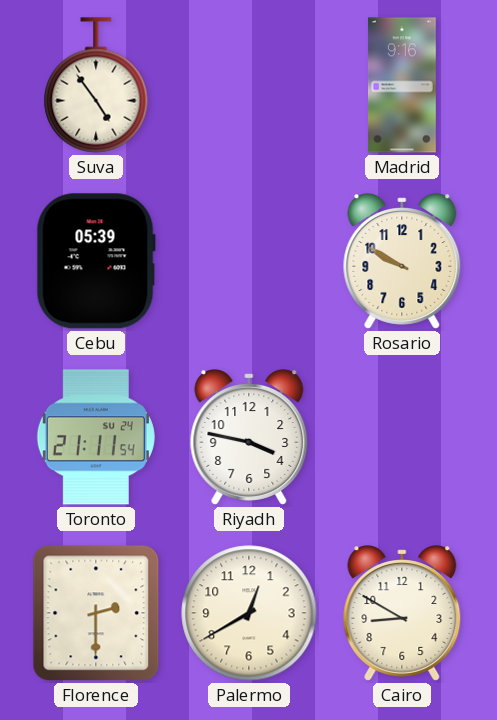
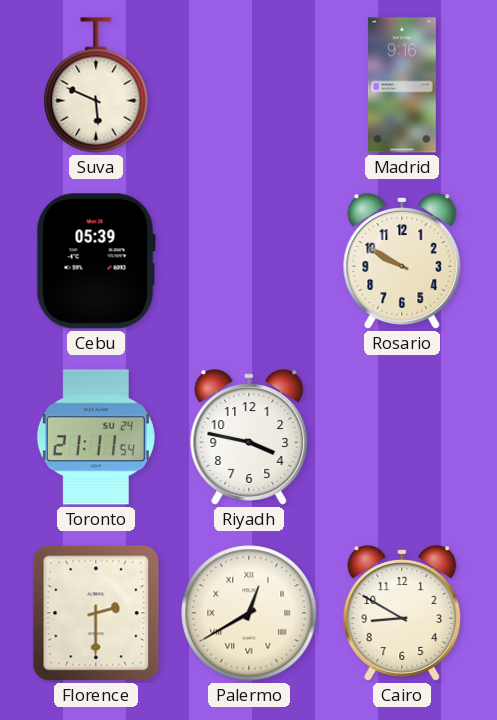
Suva: 4:54 -> 5:49 (96, 85)
Palermo numerals: Arabic -> Roman (249, 613)
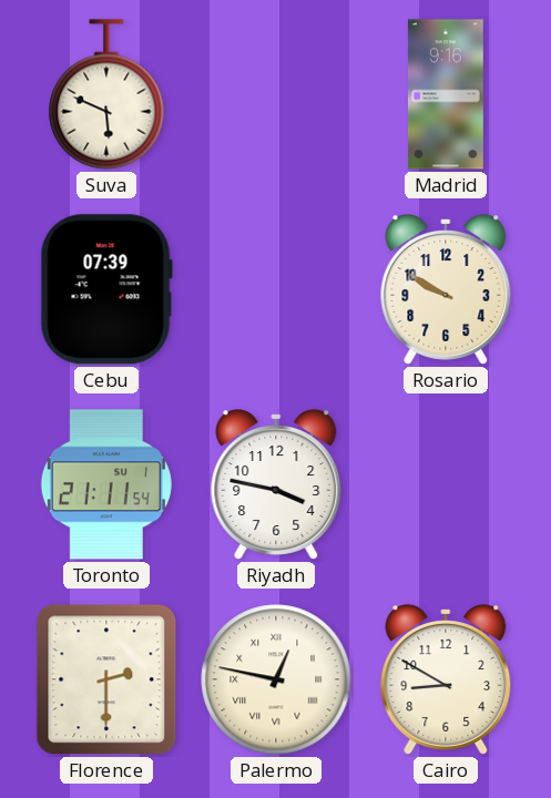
Cebu: 05:39 -> 07:39 (106, 289)
Toronto date: SU 24 -> SU 1 (106, 484)
Palermo: 12:40 -> 12:47 (276, 679)
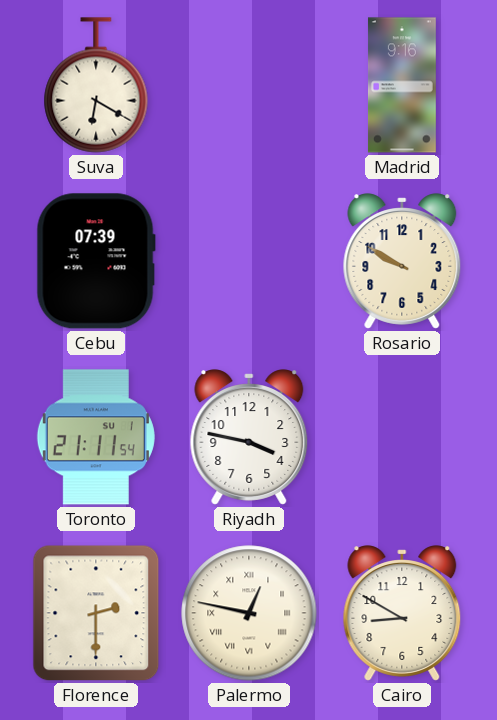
Suva: 5:49 -> 6:20 (96, 85)
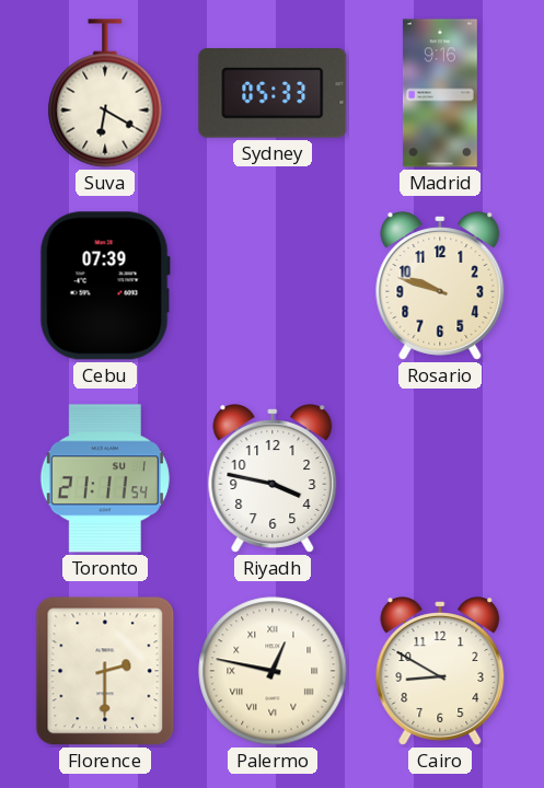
Sydney: none -> 05:33 (273, 94)
Rosario: 9:50 -> 9:48 (440, 286)
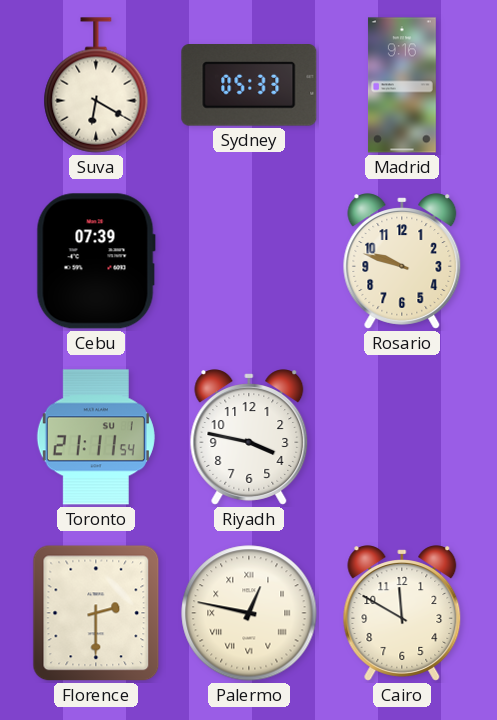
Cairo: 8:50 -> 11:50 (402, 613)
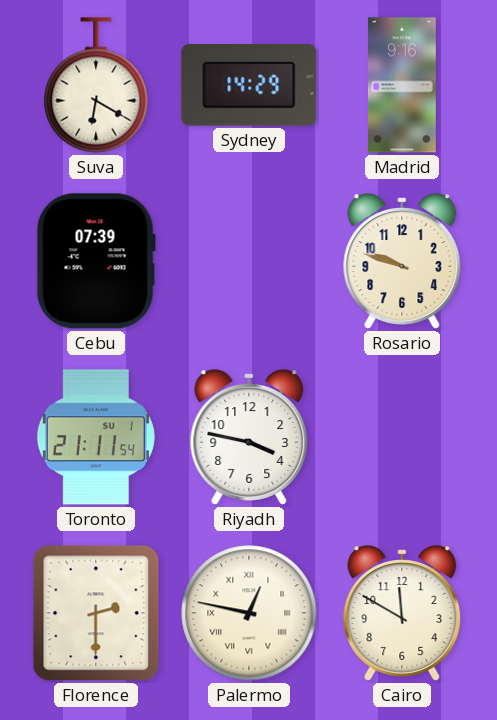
Sydney: 05:33 -> 14:29 (249, 86)
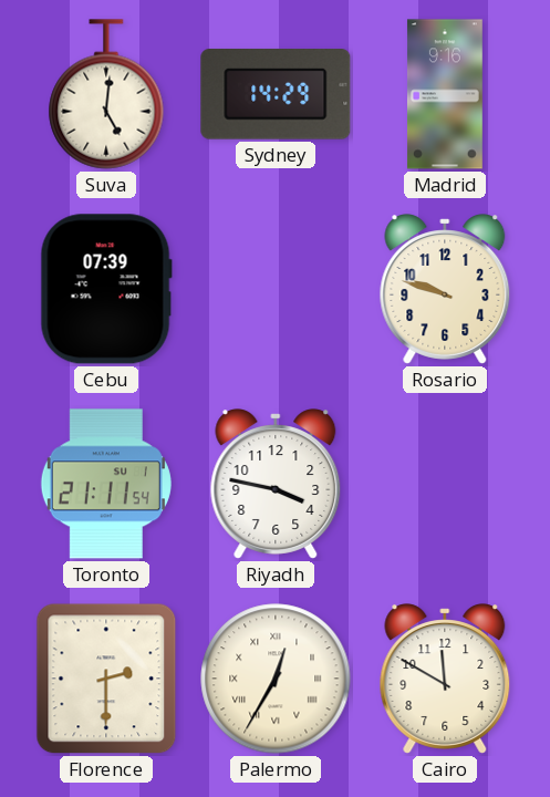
Suva: 6:20 -> 5:01 (106, 94)
Palermo: 12:47 -> 12:35 (276, 679)
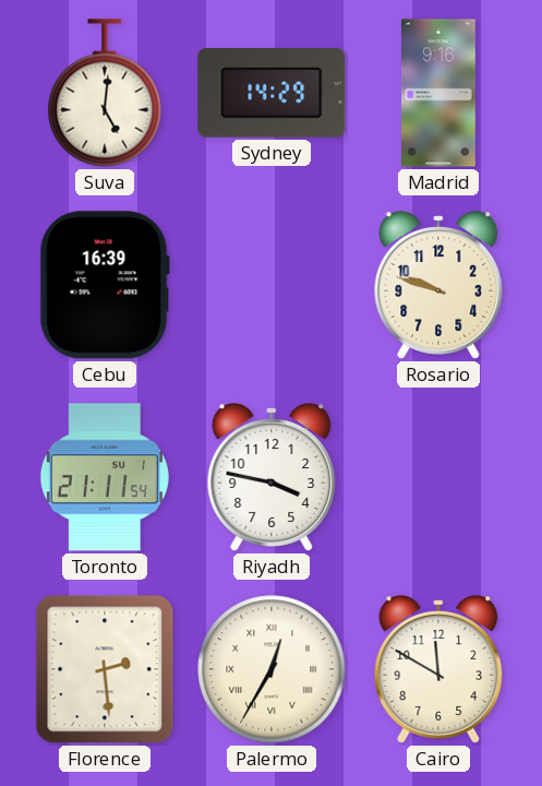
Cebu: 07:39 -> 16:39 (105, 285)
Florence: 2:30 -> 2:29 (105, 669)
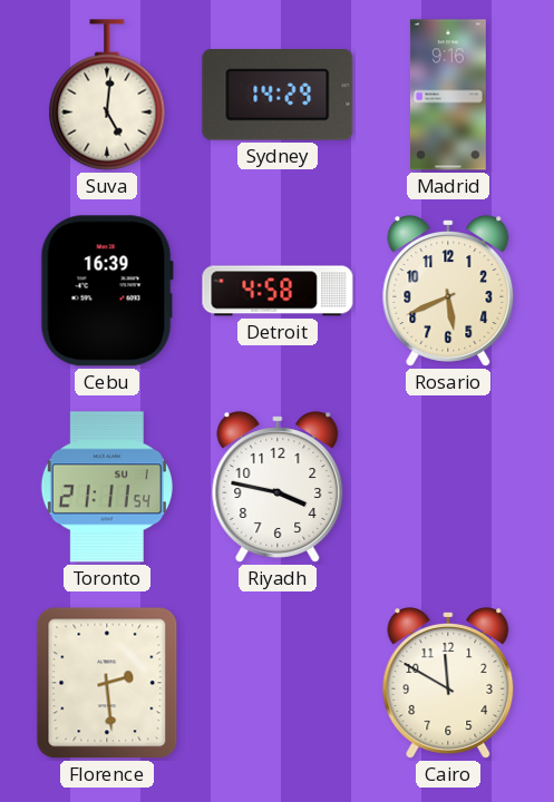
Detroit: none -> 4:58 (278, 291)
Rosario: 9:48 -> 5:41 (448, 291)
Palermo: 12:35 -> none (272, 669)
